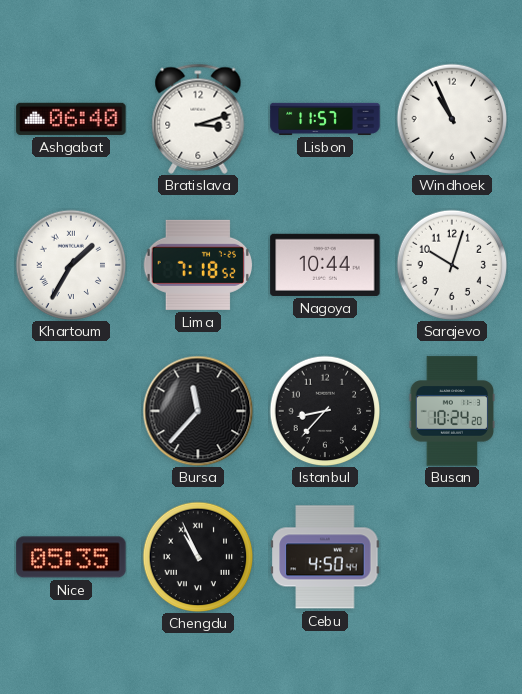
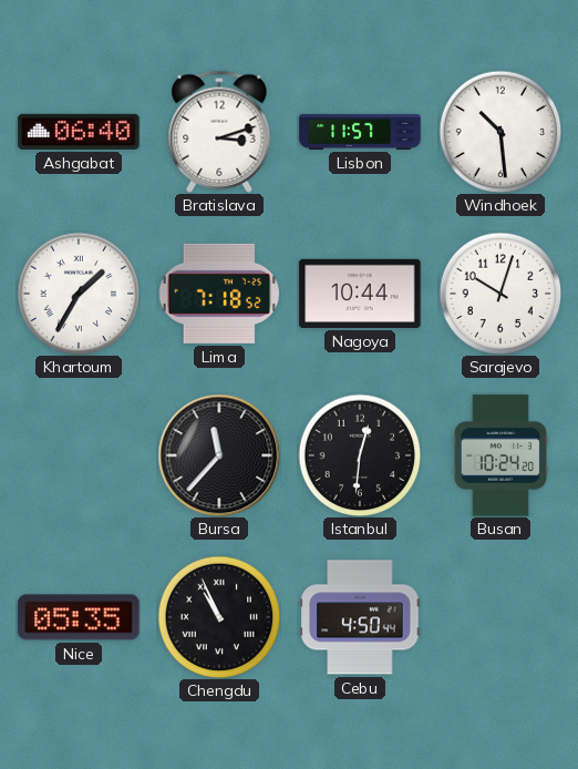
Windhoek: 10:56 -> 10:29 (500, 132)
Istanbul: 8:37 -> 12:31 (360, 455)
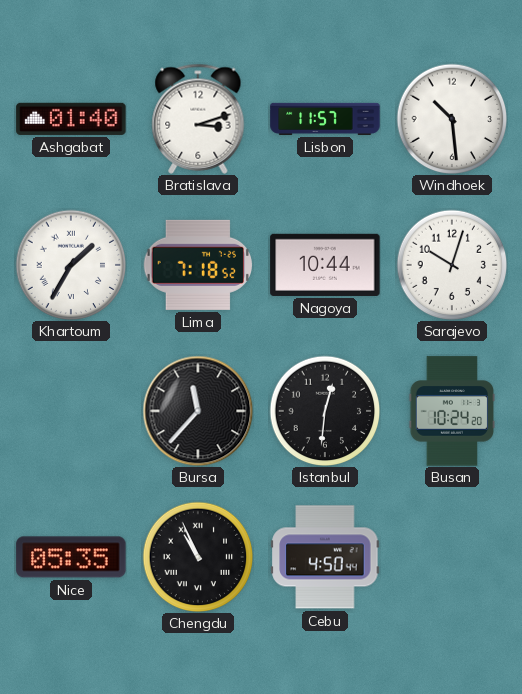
Ashgabat: 06:40 -> 01:40 (71, 119)
